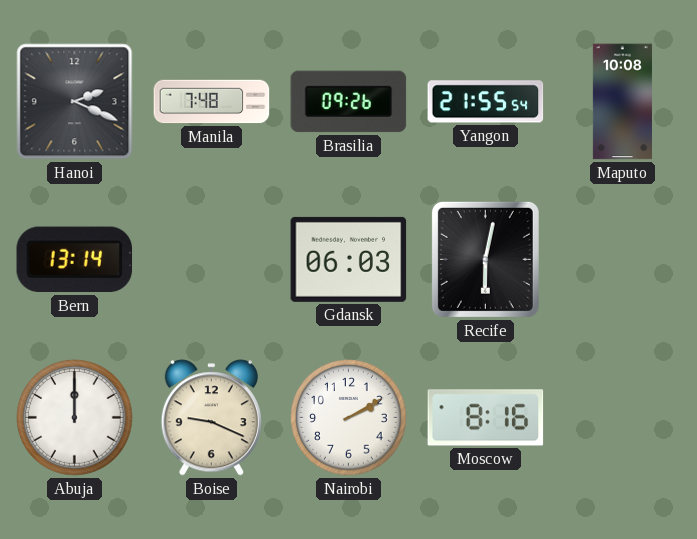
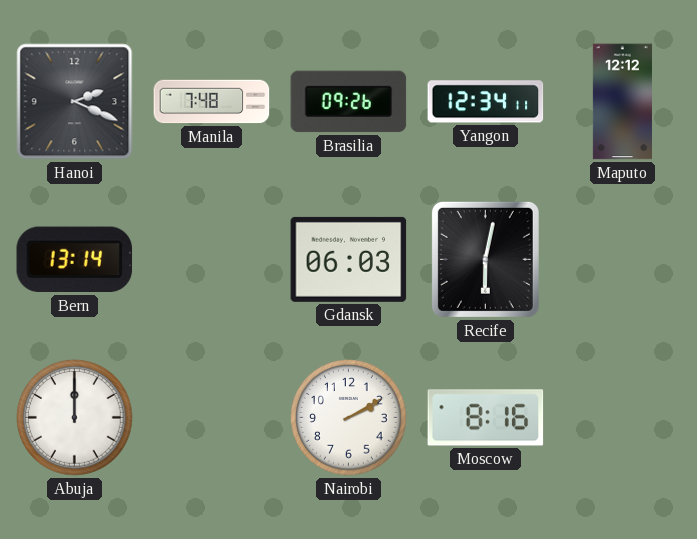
Yangon: 21:55 -> 12:34 (486, 102)
Maputo: 10:08 -> 12:12 (622, 102)
Boise: 9:19 -> none (211, 418)
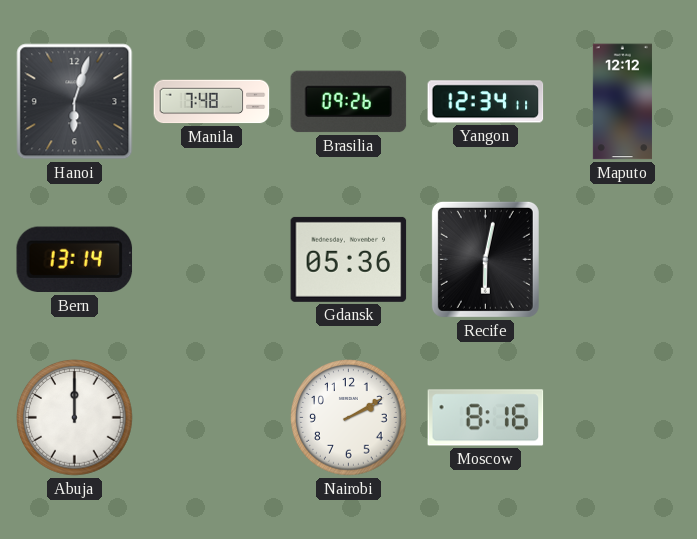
Hanoi: 2:19 -> 6:03 (75, 102)
Gdansk: 06:03 -> 05:36 (349, 259)
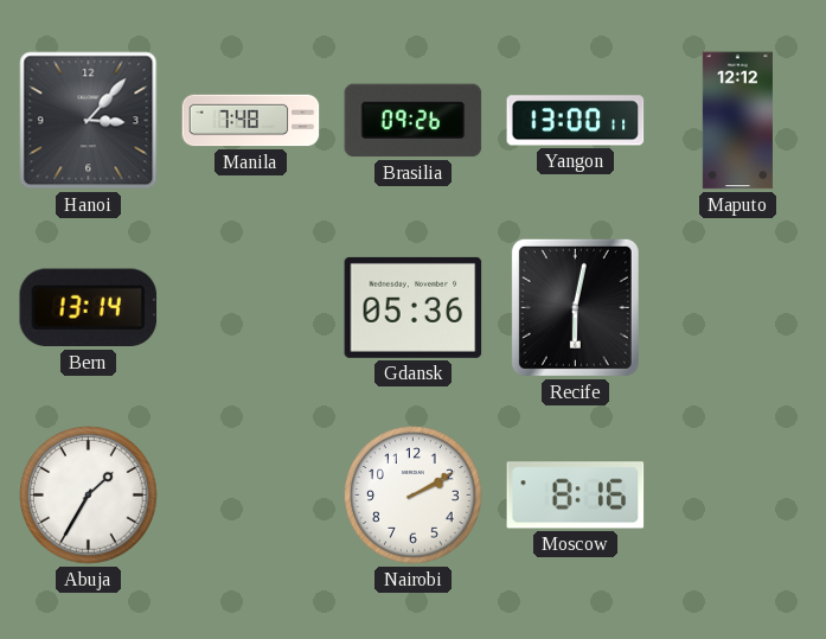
Hanoi: 6:03 -> 3:07 (89, 121)
Yangon: 12:34 -> 13:00 (576, 121)
Abuja: 12:00 -> 1:35 (89, 496)
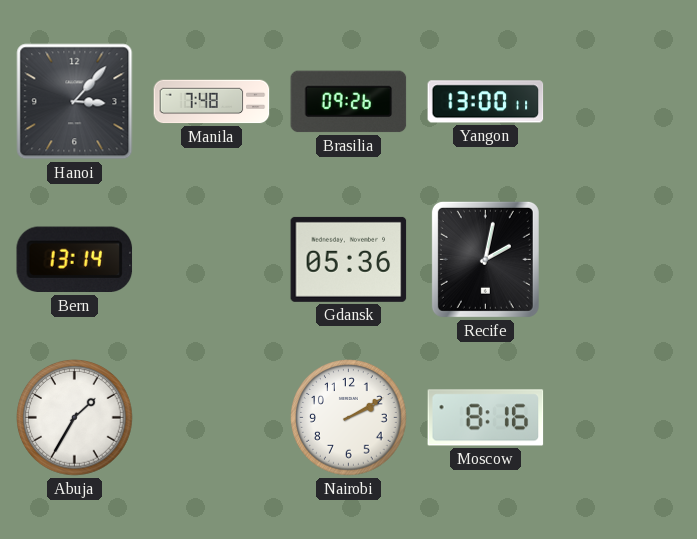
Maputo: 12:12 -> none (737, 121)
Recife: 6:02 -> 2:02 (485, 259)
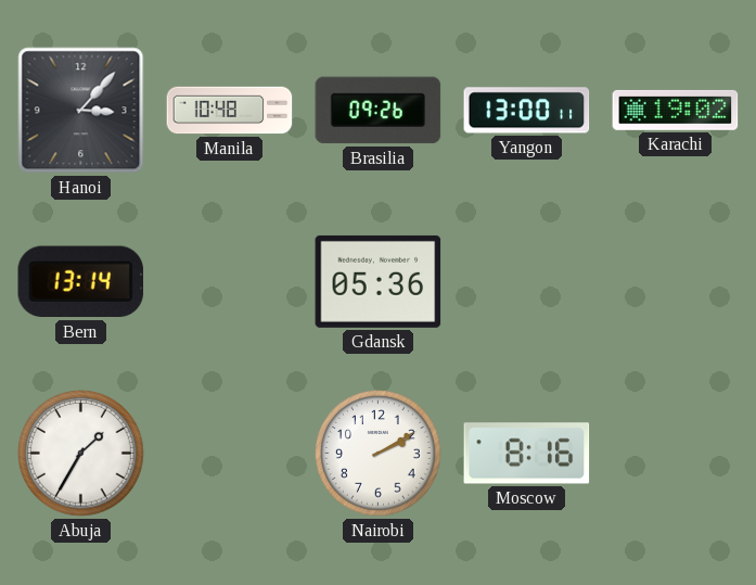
Manila: 7:48 -> 10:48 (230, 111)
Karachi: none -> 19:02 (676, 110)
Recife: 2:02 -> none (485, 259)
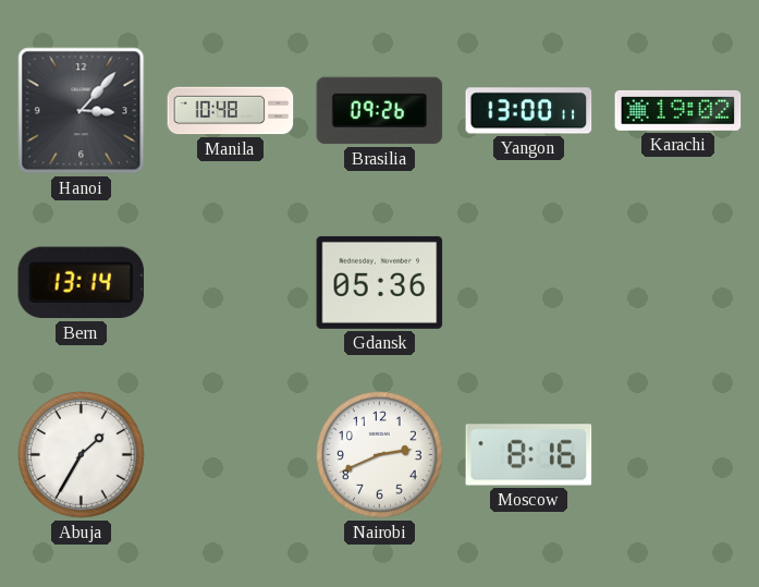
Nairobi: 2:10 -> 2:41 (380, 455)
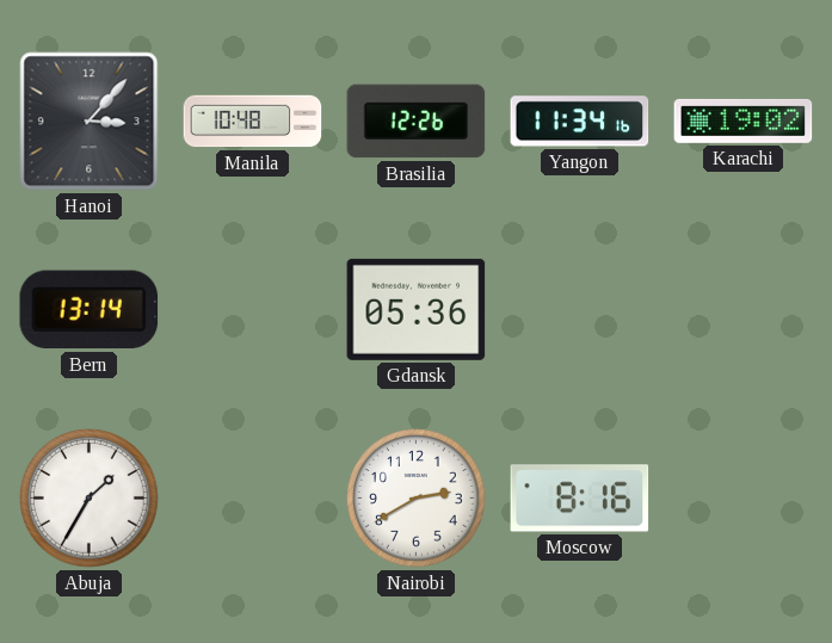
Brasilia: 09:26 -> 12:26 (417, 122)
Yangon: 13:00 -> 11:34 (580, 122)
Nairobi: 2:41 -> 2:40 (417, 499)
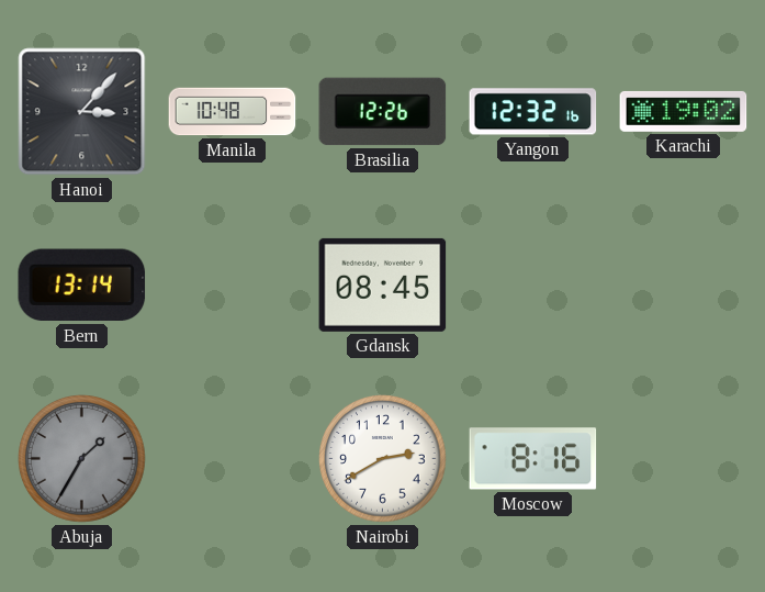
Yangon: 11:34 -> 12:32 (533, 112)
Gdansk: 05:36 -> 08:45 (383, 284)
Abuja dial: white -> grey (82, 459)
